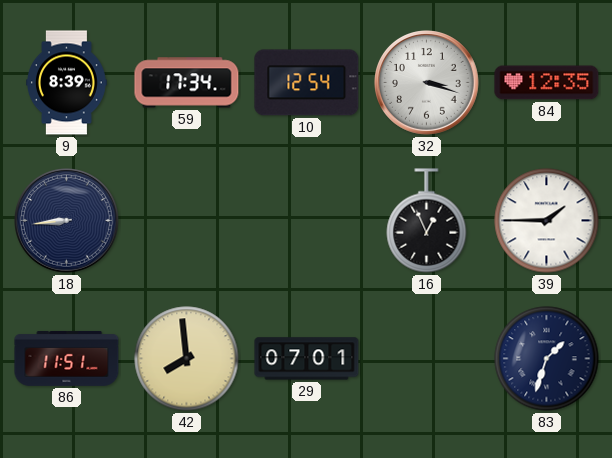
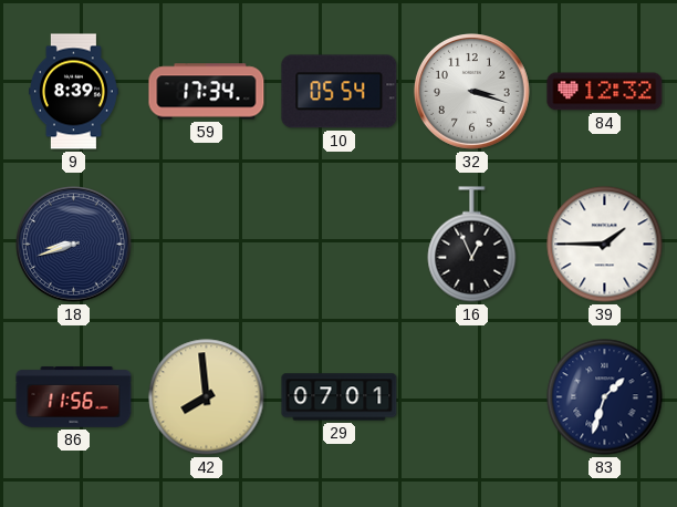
10: 12:54 -> 05:54 (340, 92)
84: 12:35 -> 12:32 (605, 92)
18: 8:44 -> 8:42 (74, 245)
86: 11:51 -> 11:56 (74, 396)
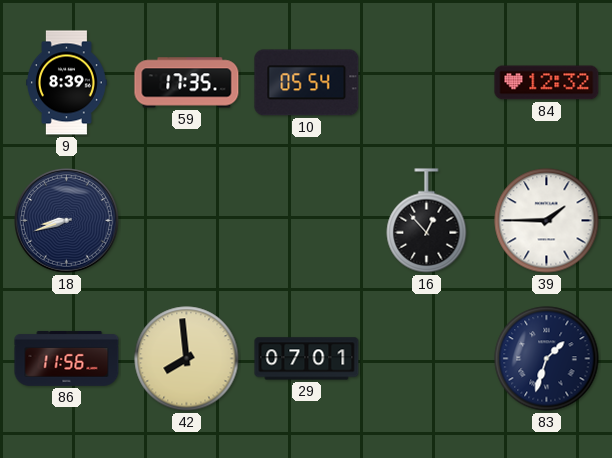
59: 17:34 -> 17:35 (187, 83)
32: 3:18 -> none (472, 92)
16: 12:56 -> 12:53 (427, 221)
